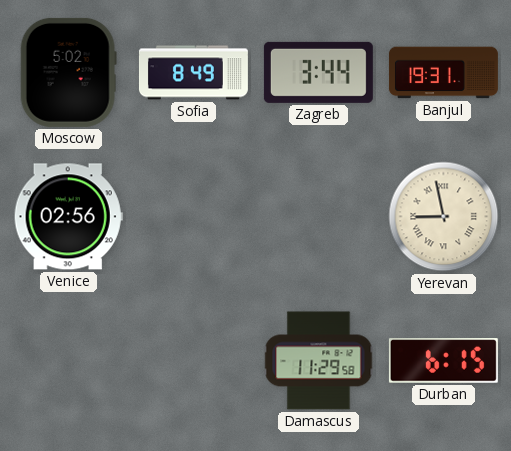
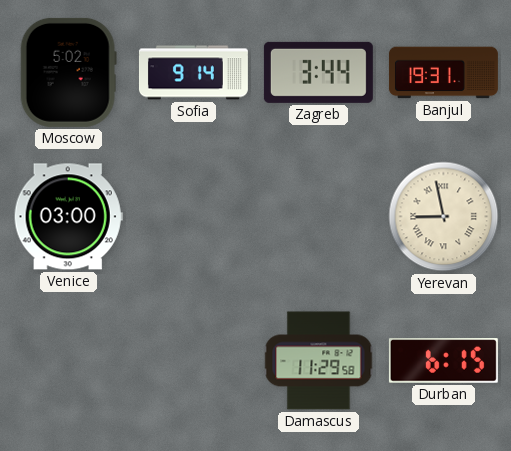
Sofia: 8:49 -> 9:14 (193, 73)
Venice: 02:56 -> 03:00 (68, 217)
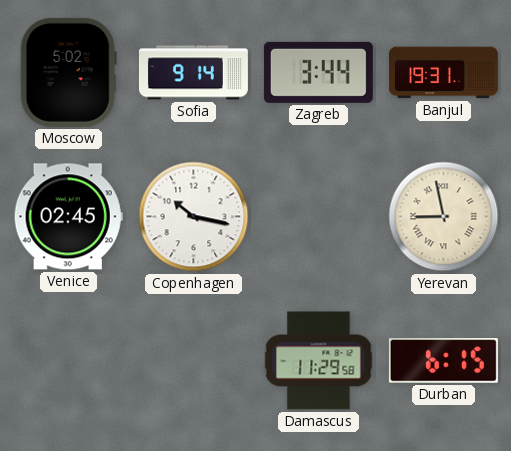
Venice: 03:00 -> 02:45 (68, 217)
Copenhagen: none -> 10:17 (194, 217)
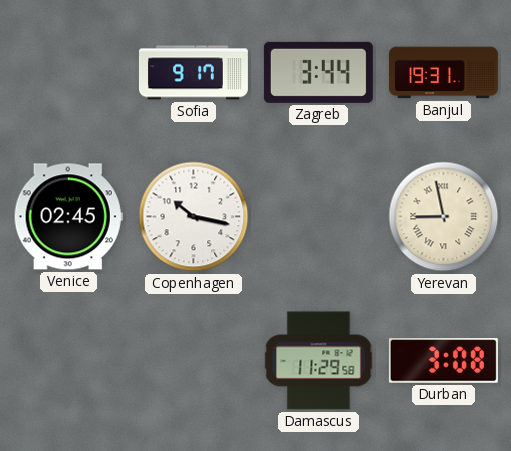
Moscow: 5:02 -> none (68, 72)
Sofia: 9:14 -> 9:17 (193, 73)
Durban: 6:15 -> 3:08 (443, 361)
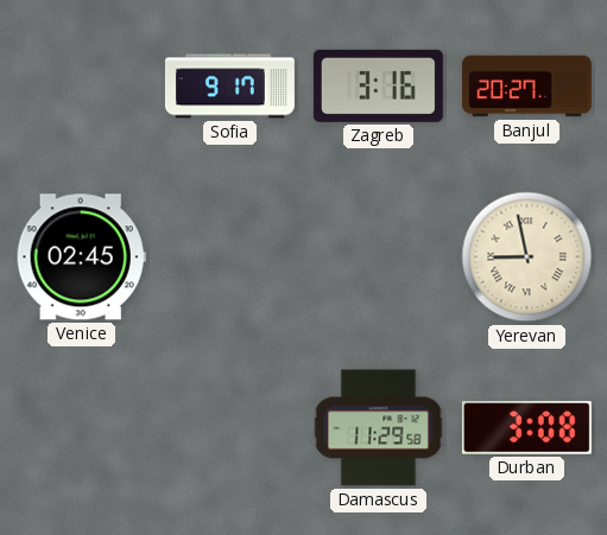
Zagreb: 3:44 -> 3:16 (378, 85)
Banjul: 19:31 -> 20:27 (526, 87)
Copenhagen: 10:17 -> none (194, 217)
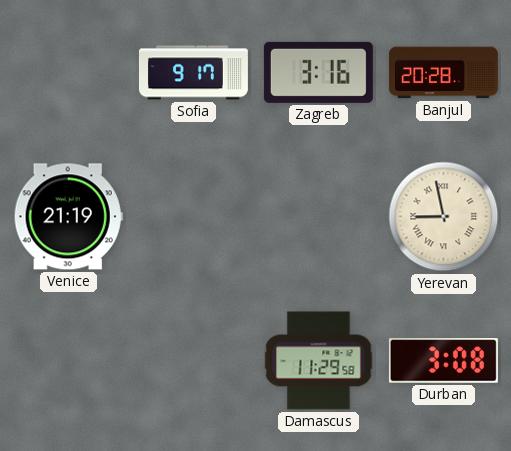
Banjul: 20:27 -> 20:28 (443, 73)
Venice: 02:45 -> 21:19 (68, 217)
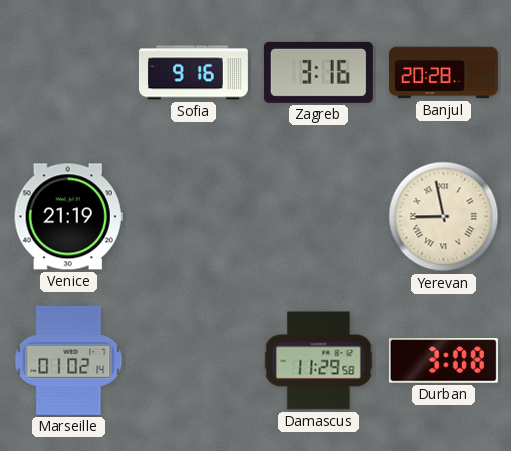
Sofia: 9:17 -> 9:16 (193, 73)
Marseille: none -> 01:02 (69, 360)
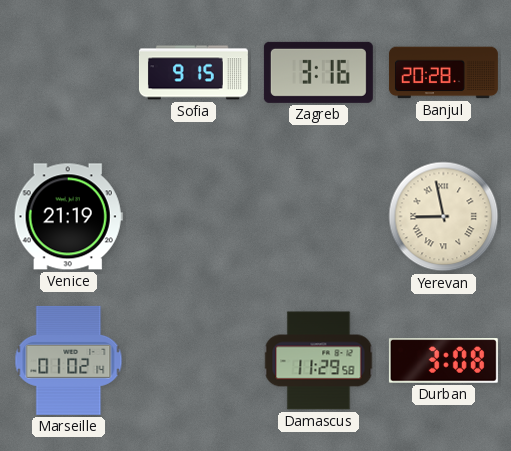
Sofia: 9:16 -> 9:15 (193, 73)
